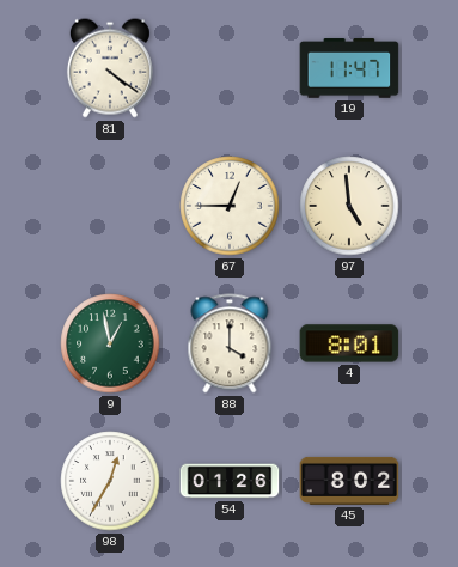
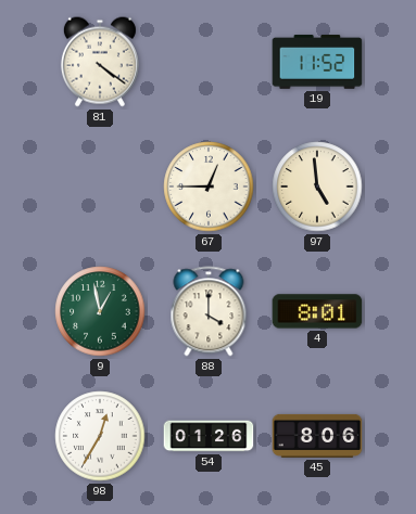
19: 11:47 -> 11:52 (317, 62)
45: 8:02 -> 8:06 (317, 436)
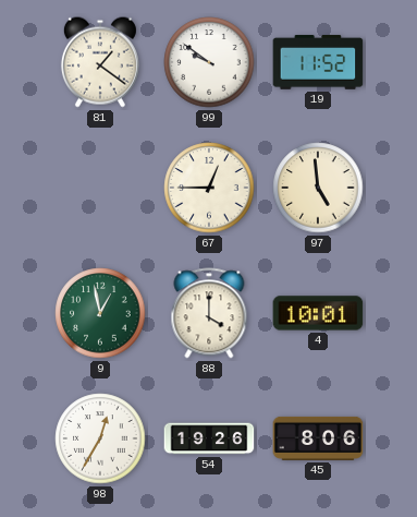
81: 4:21 -> 1:21 (100, 62)
99: none -> 9:51 (209, 62)
4: 8:01 -> 10:01 (318, 313)
54: 01:26 -> 19:26 (209, 438)
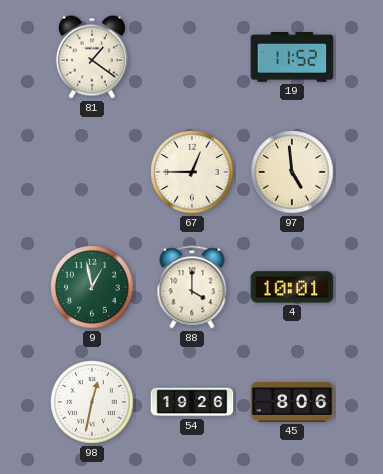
99: 9:51 -> none (209, 62)
98: 12:35 -> 12:32 (92, 402)
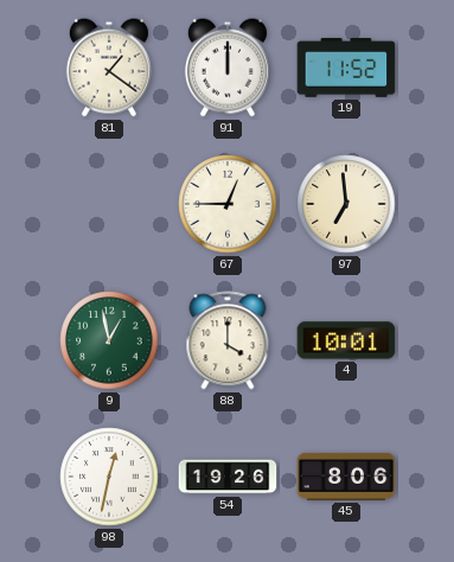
91: none -> 12:00 (228, 68)
97: 4:59 -> 6:59 (346, 204)
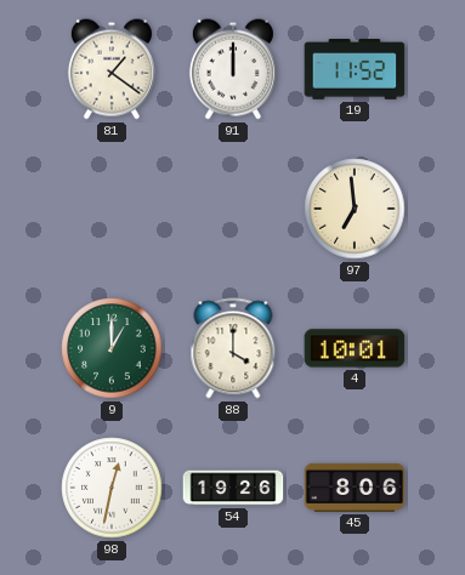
67: 12:45 -> none (228, 204)
9: 12:58 -> 1:00 (112, 348)
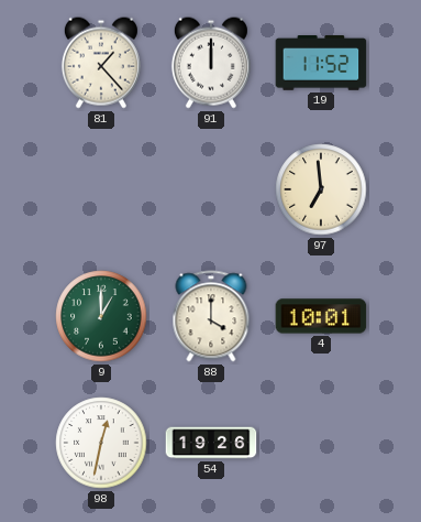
81: 1:21 -> 1:23 (101, 63)
45: 8:06 -> none (355, 488)
